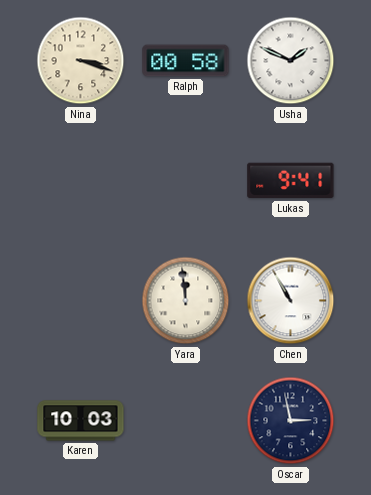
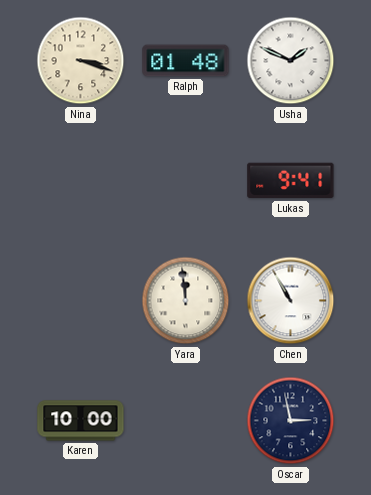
Ralph: 00:58 -> 01:48 (186, 61)
Karen: 10:03 -> 10:00 (81, 421)
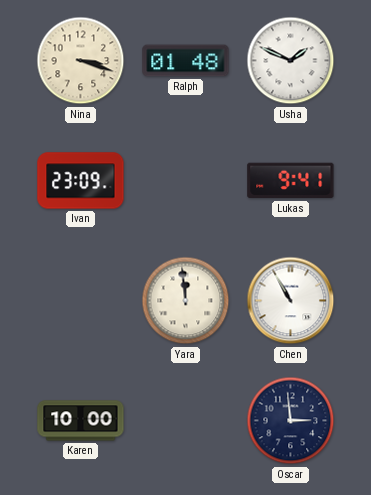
Ivan: none -> 23:09 (81, 181)
Oscar: 2:58 -> 2:59 (291, 421)
